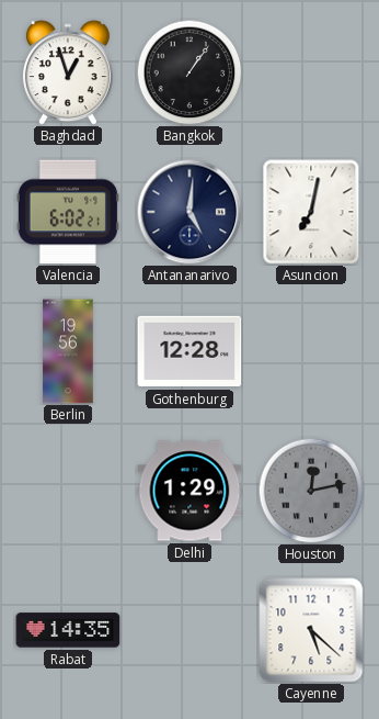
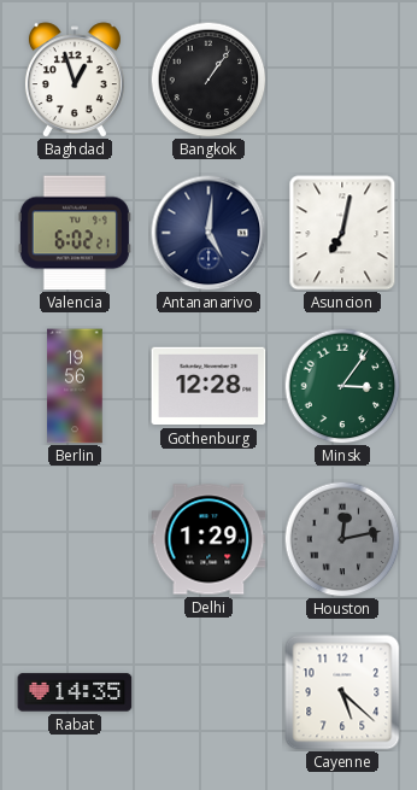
Minsk: none -> 3:06 (342, 386)
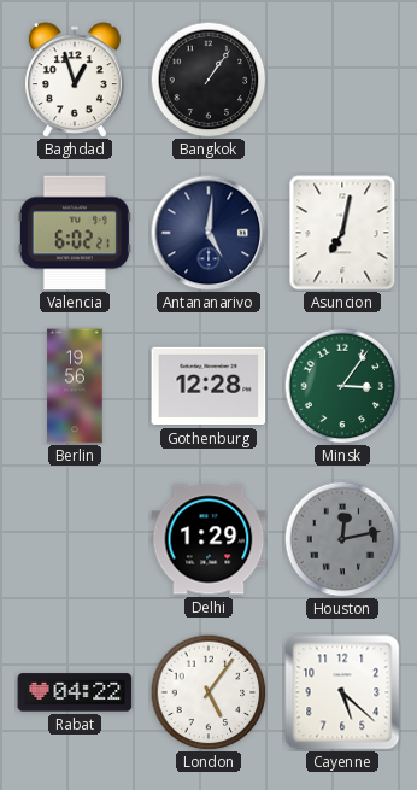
Rabat: 14:35 -> 04:22 (75, 692)
London: none -> 5:06 (208, 692)
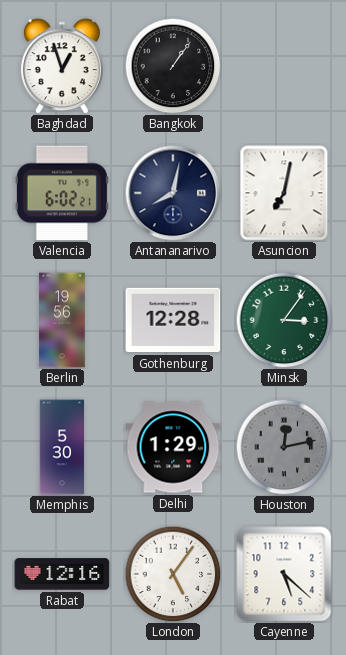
Antananarivo: 5:01 -> 8:02 (173, 193)
Memphis: none -> 5:30 (62, 447)
Rabat: 04:22 -> 12:16 (62, 574)
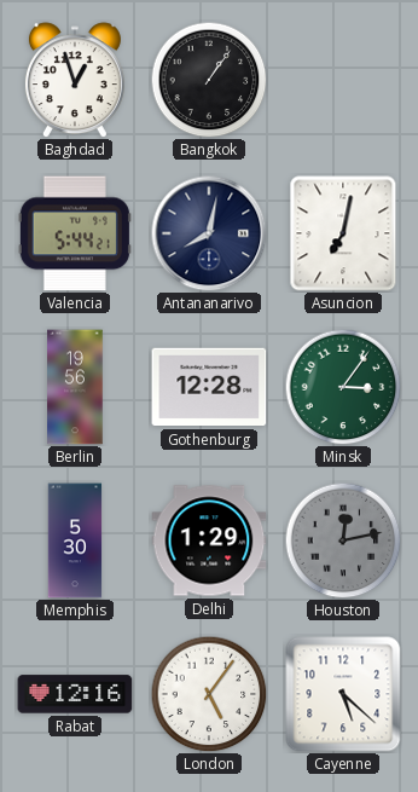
Valencia: 6:02 -> 5:44 (75, 233)
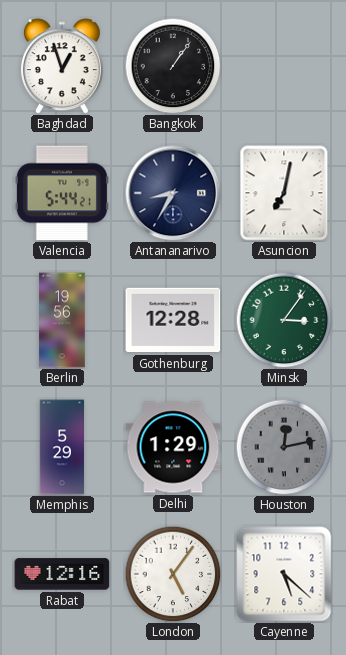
Antananarivo: 8:02 -> 8:35 (173, 193)
Memphis: 5:30 -> 5:29 (62, 447)
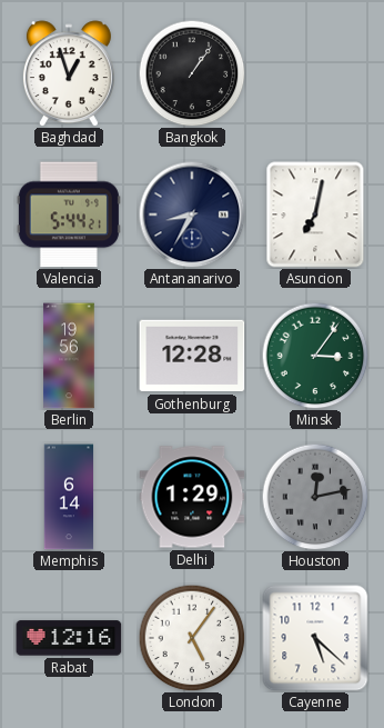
Memphis: 5:29 -> 6:14 (69, 497)
